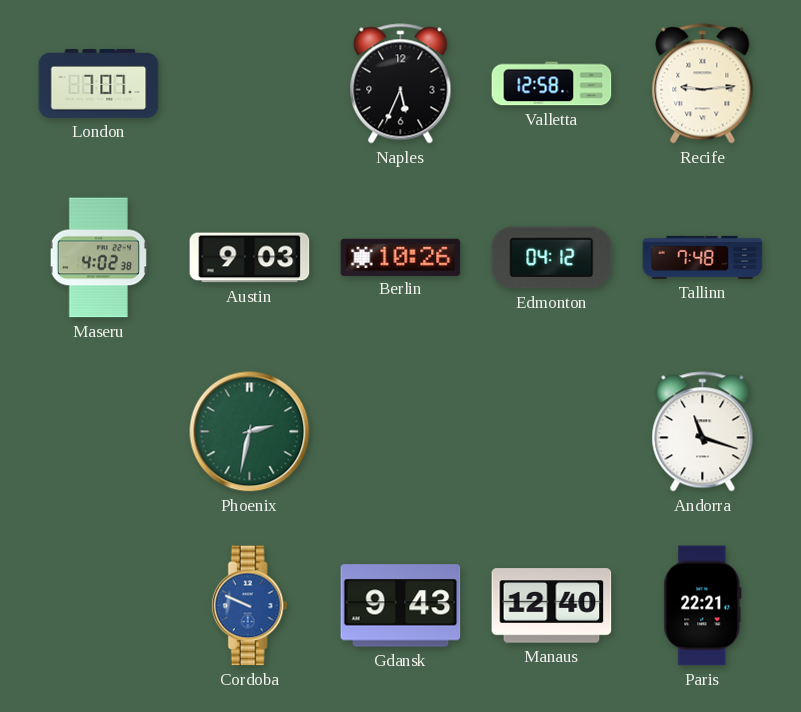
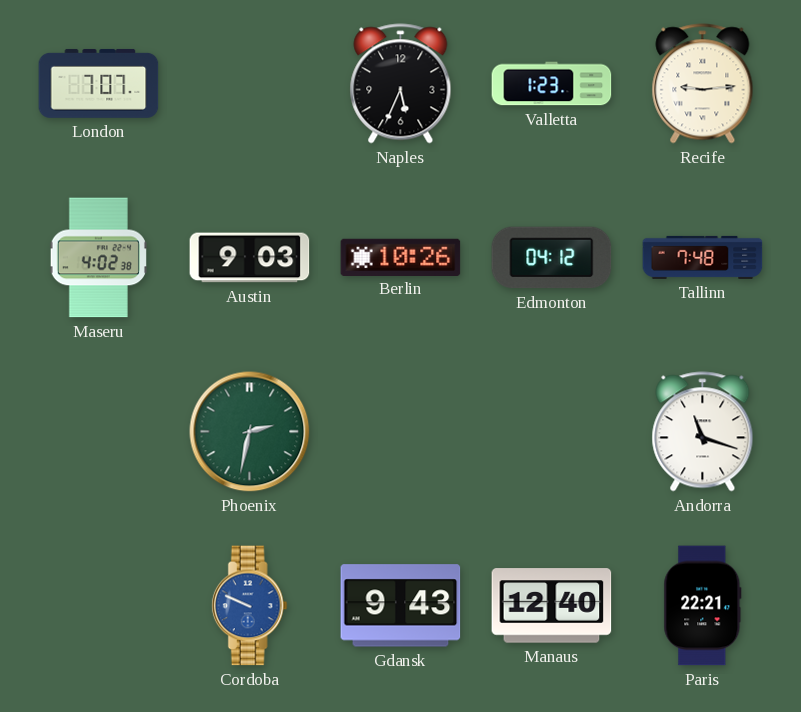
Valletta: 12:58 -> 1:23 (552, 84)
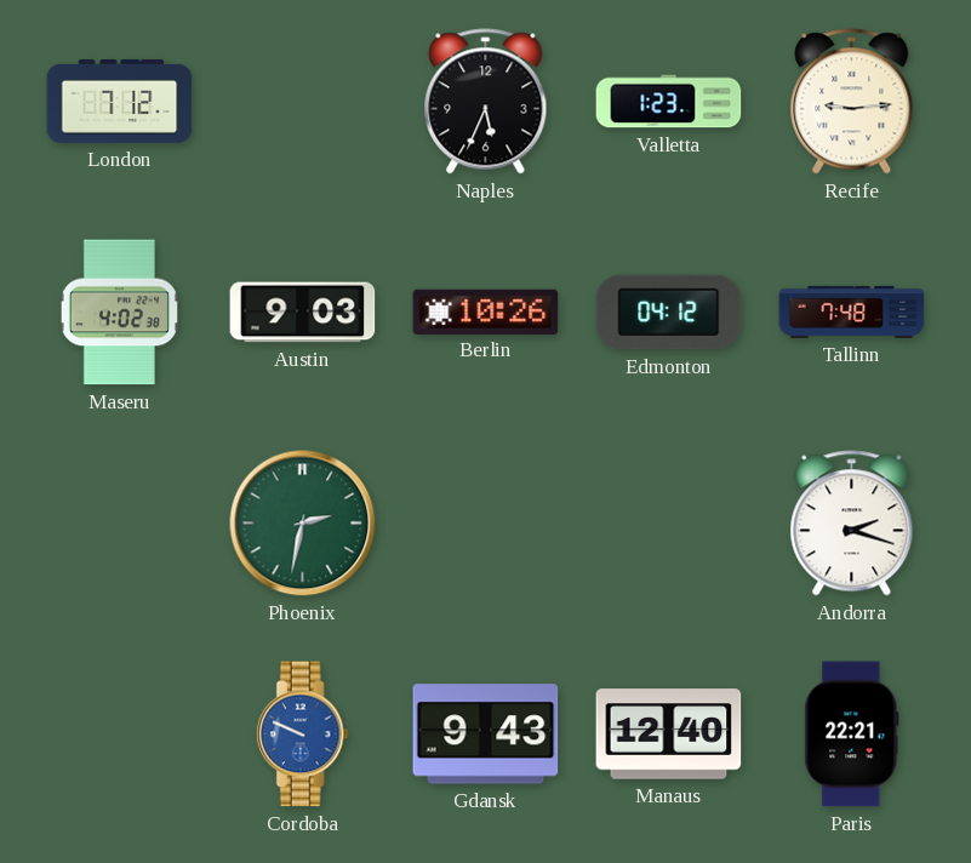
London: 7:07 -> 7:12 (120, 101)
Andorra: 11:18 -> 2:18 (852, 524)
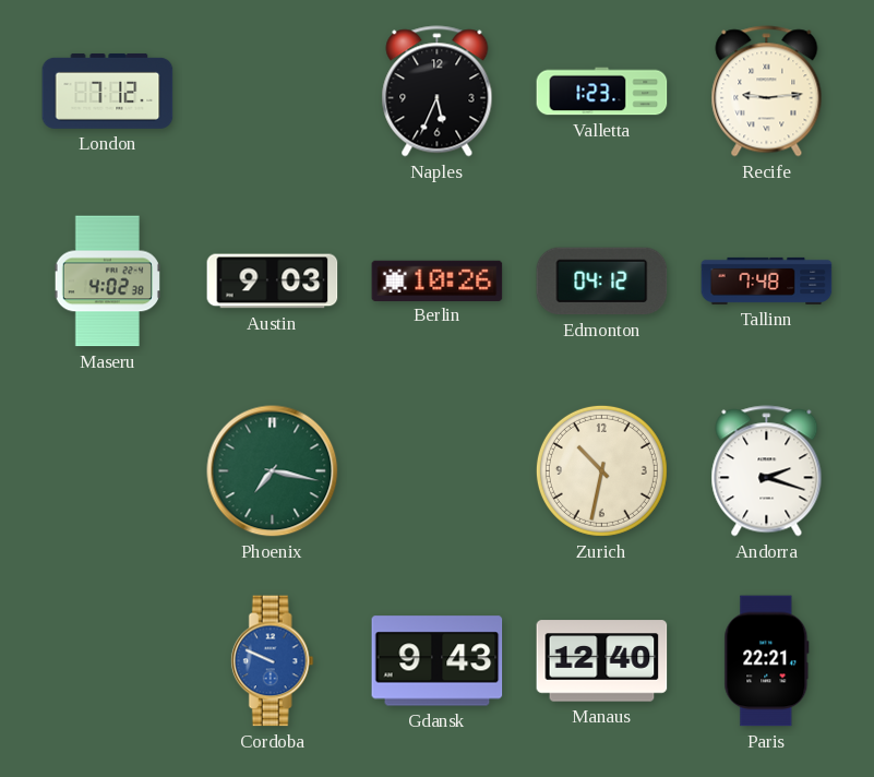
Phoenix: 2:32 -> 7:17 (273, 471)
Zurich: none -> 10:32 (601, 470)
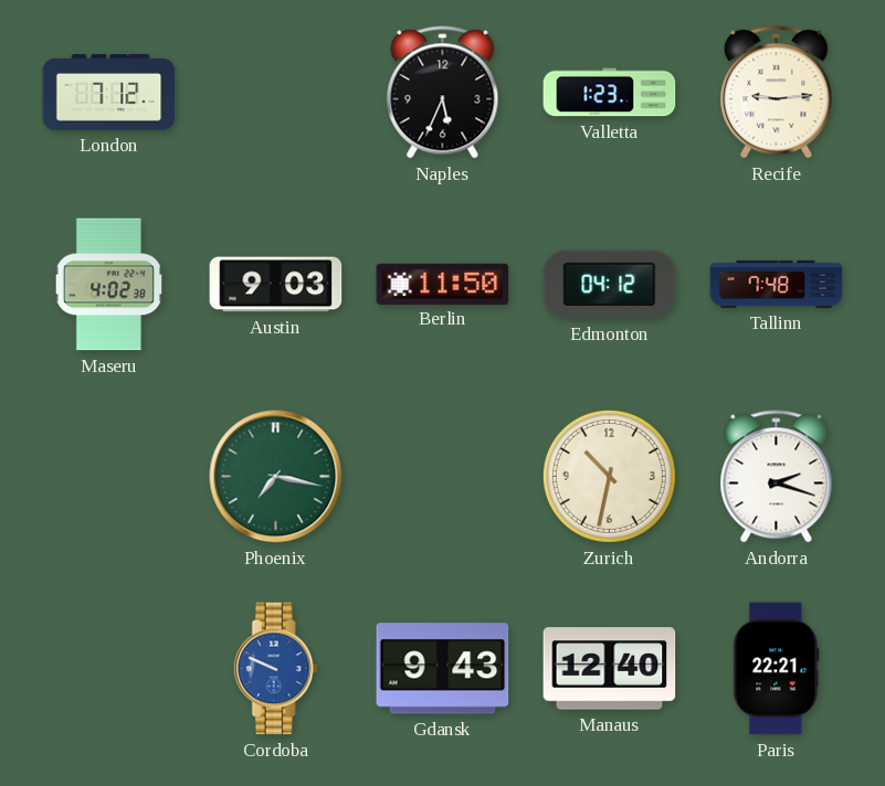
Berlin: 10:26 -> 11:50 (443, 284)
